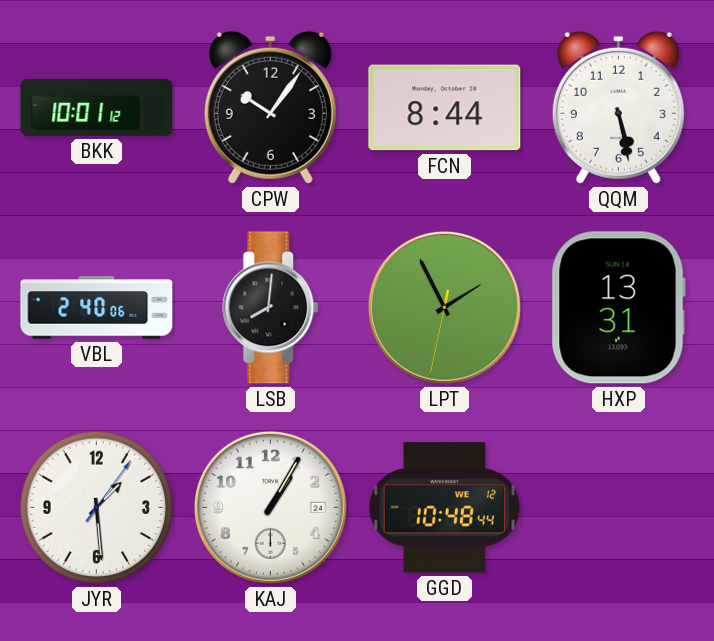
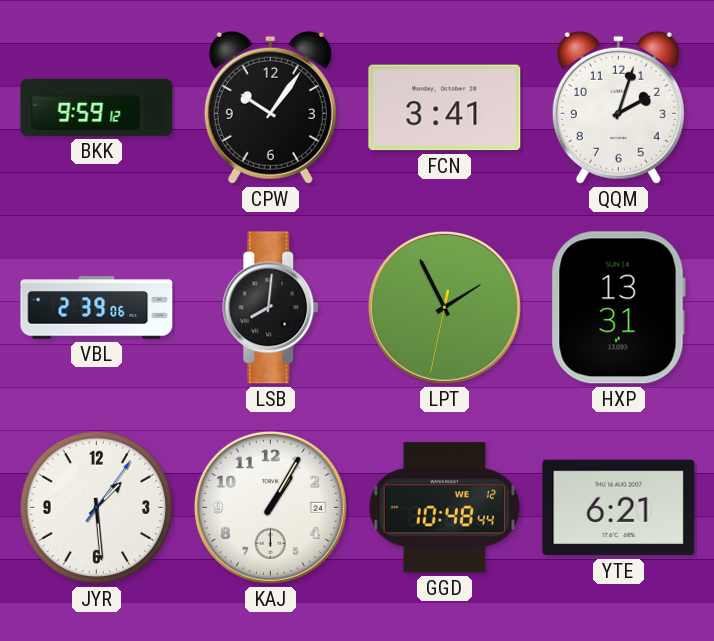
BKK: 10:01 -> 9:59 (97, 107)
FCN: 8:44 -> 3:41 (445, 108)
QQM: 5:28 -> 2:03 (618, 107)
VBL: 2:40 -> 2:39 (97, 308)
YTE: none -> 6:21 (619, 508)
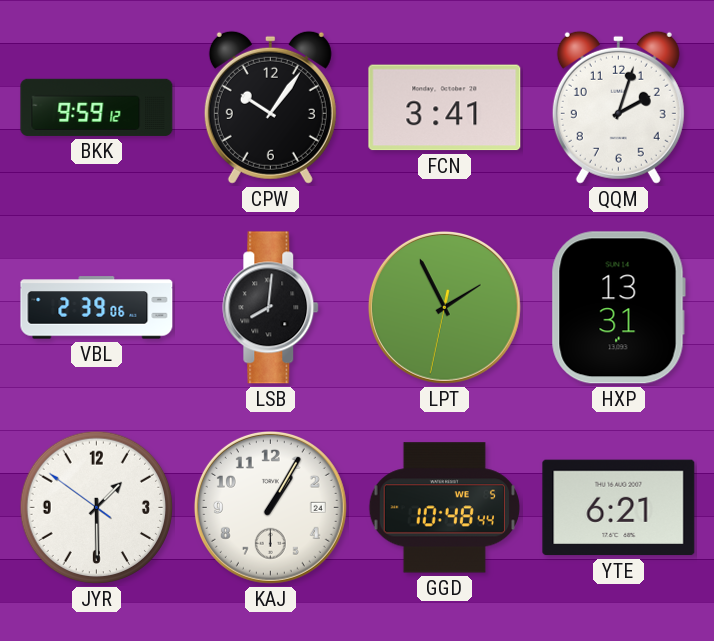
JYR: 1:29:06 -> 1:29:51 (97, 508)
GGD date: WE 12 -> WE 5 (444, 508)
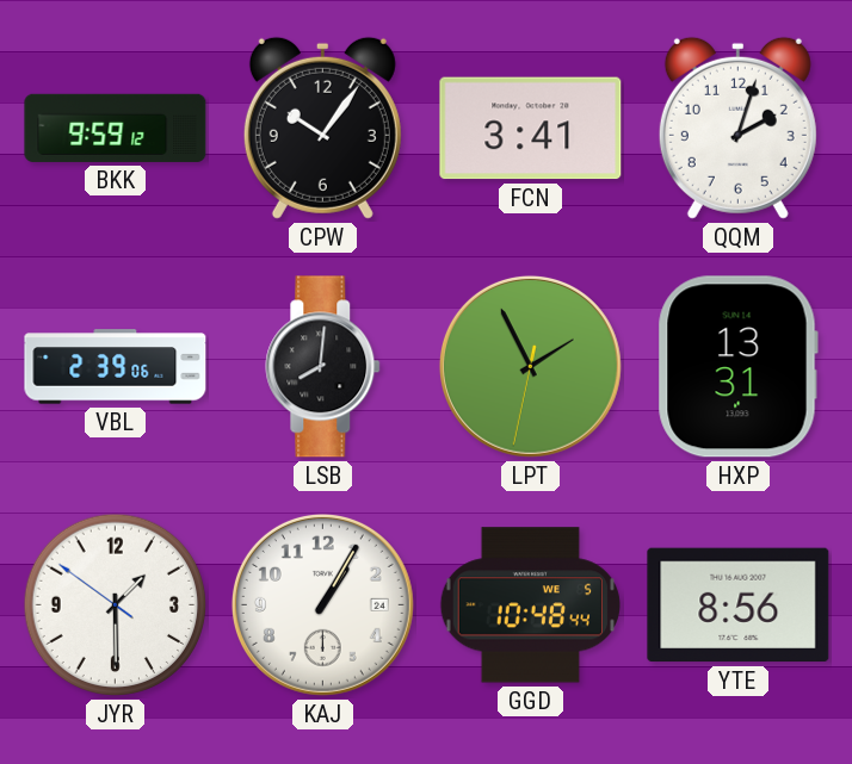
YTE: 6:21 -> 8:56 (739, 605)
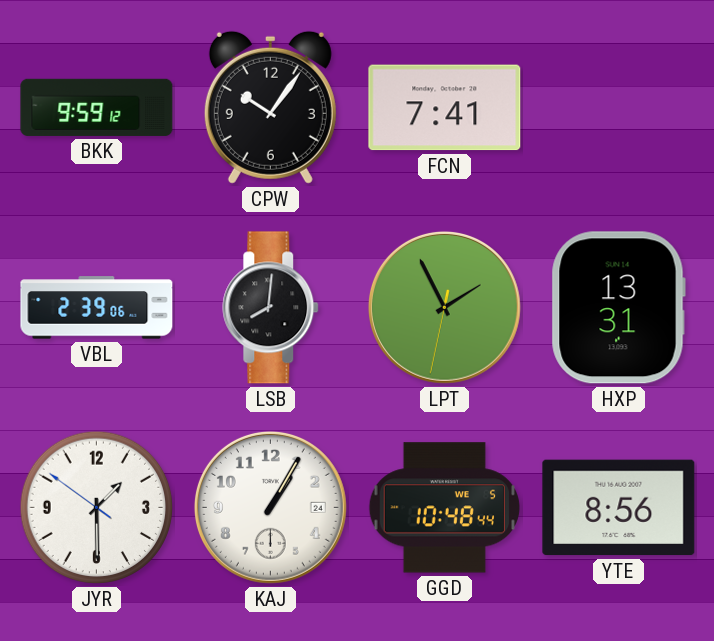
FCN: 3:41 -> 7:41 (445, 108)
QQM: 2:03 -> none (737, 128)
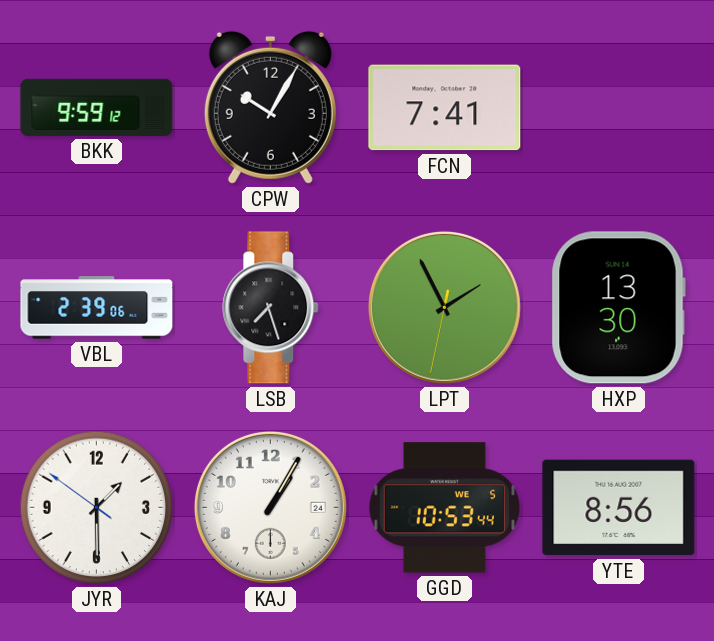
CPW: 10:06 -> 10:05 (270, 107)
LSB: 8:01 -> 7:27 (271, 308)
HXP: 13:31 -> 13:30 (618, 308)
GGD: 10:48 -> 10:53 (444, 508)
